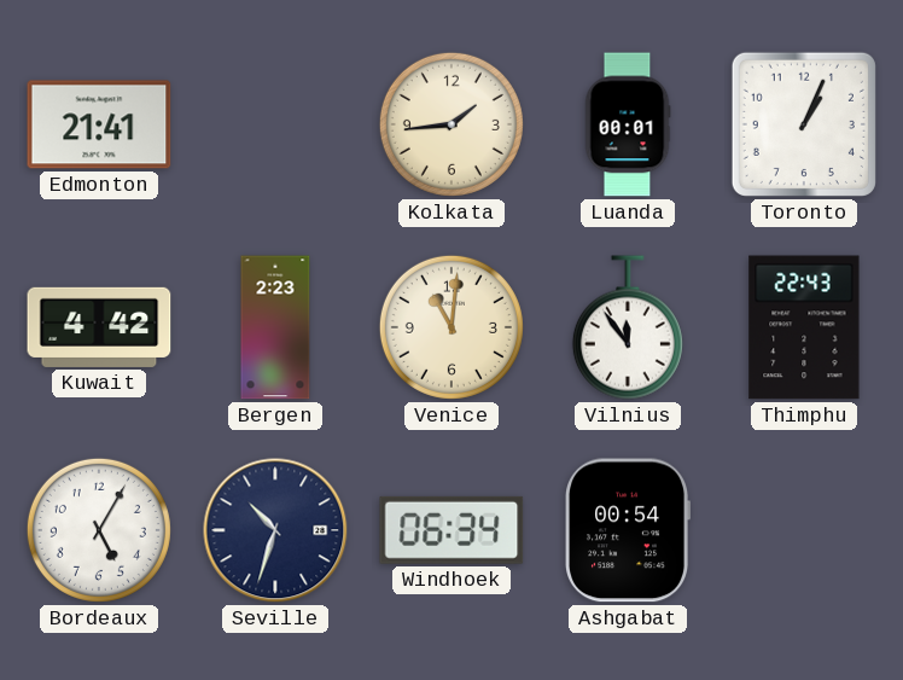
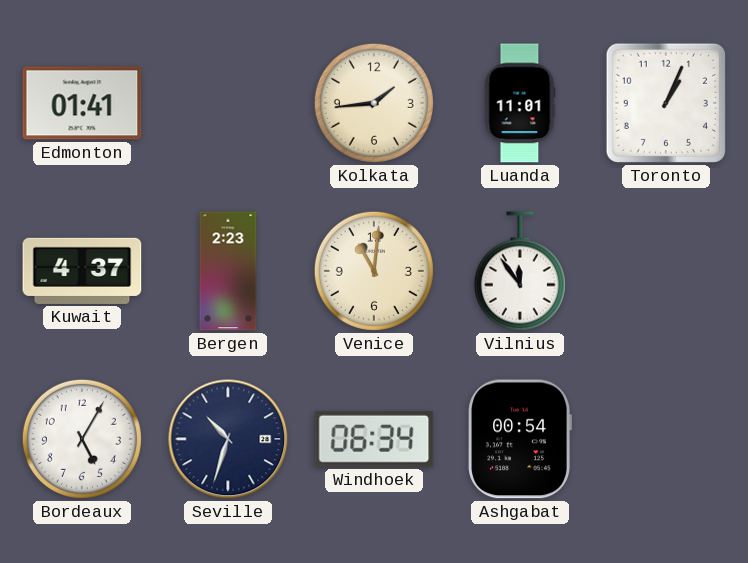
Edmonton: 21:41 -> 01:41 (82, 103)
Luanda: 00:01 -> 11:01 (520, 103)
Kuwait: 4:42 -> 4:37 (82, 271)
Thimphu: 22:43 -> none (804, 327)
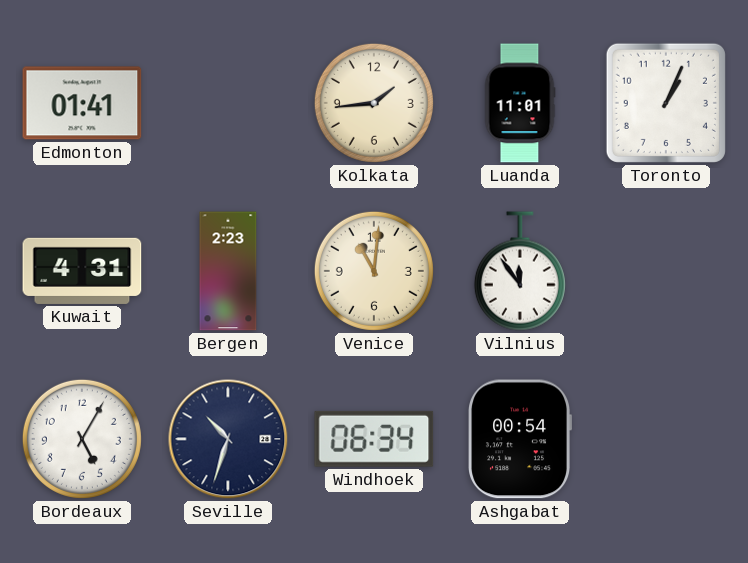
Kuwait: 4:37 -> 4:31 (82, 271)
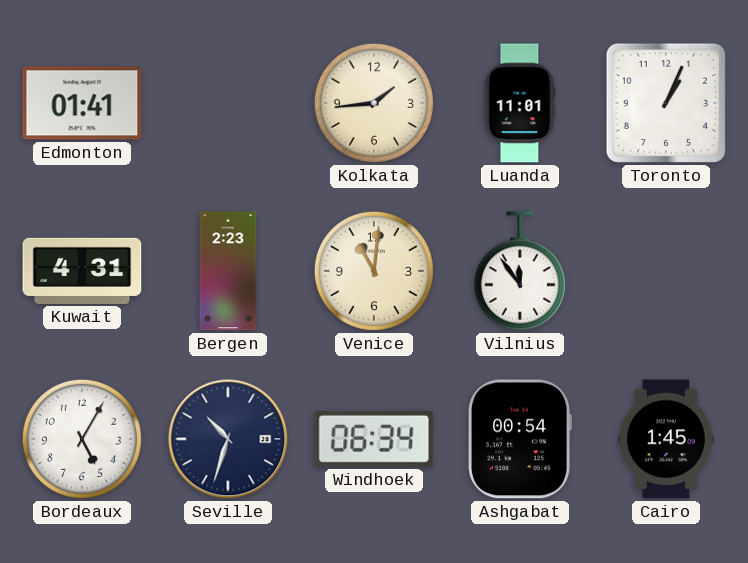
Cairo: none -> 1:45 (666, 439)
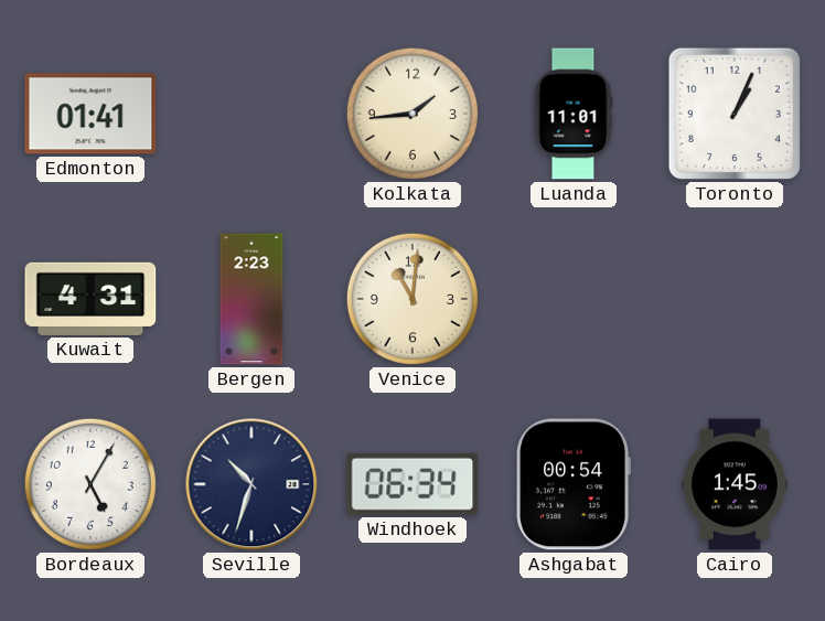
Vilnius: 11:54 -> none (520, 271)
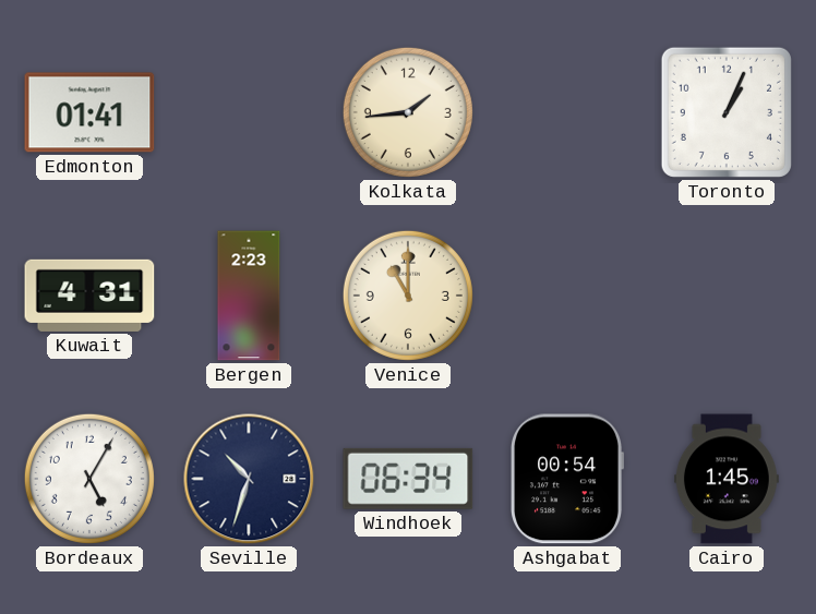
Luanda: 11:01 -> none (574, 114)
Venice: 11:01 -> 11:00 (408, 296)
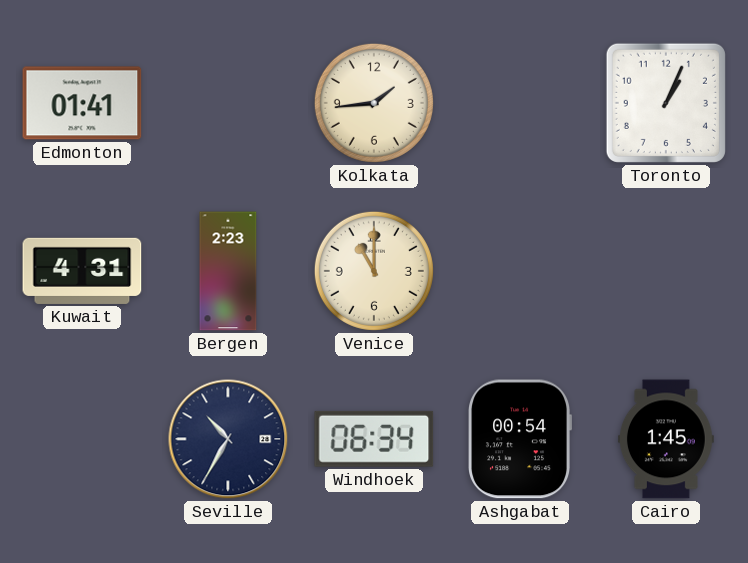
Bordeaux: 5:05 -> none (89, 479)
Seville: 10:33 -> 10:35 (228, 439)
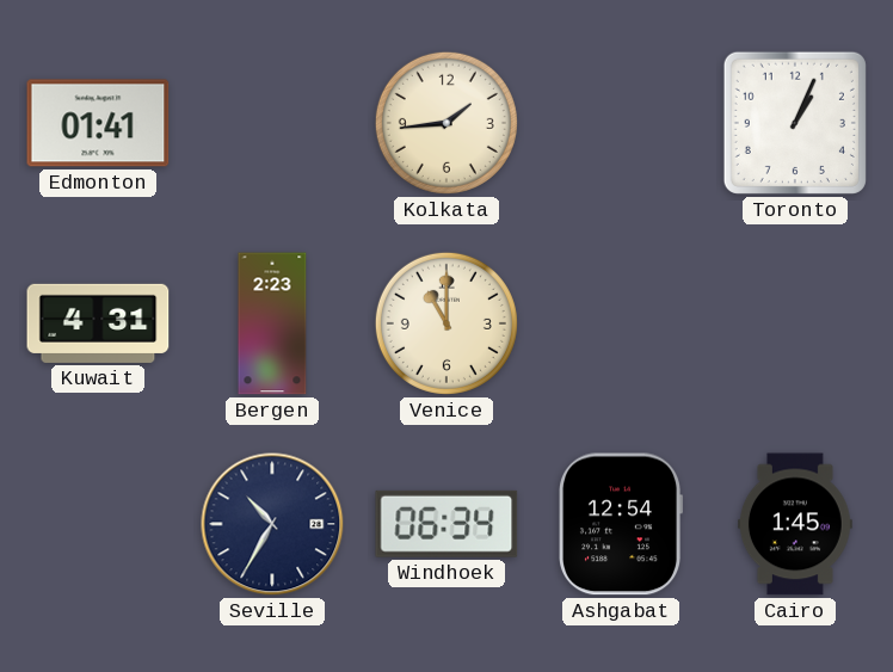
Ashgabat: 00:54 -> 12:54 (620, 524)
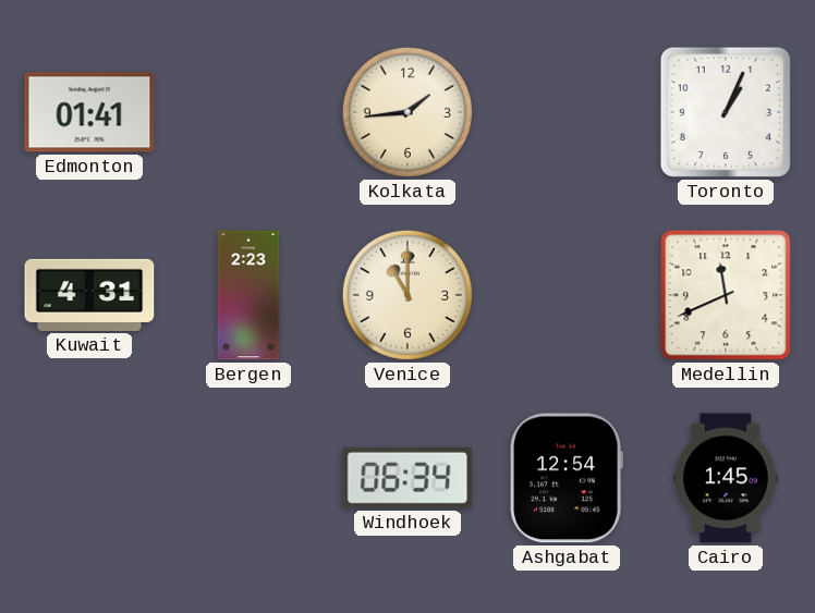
Medellin: none -> 11:41 (726, 295)
Seville: 10:35 -> none (272, 524)
